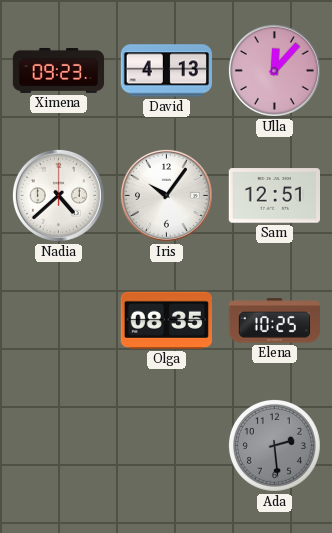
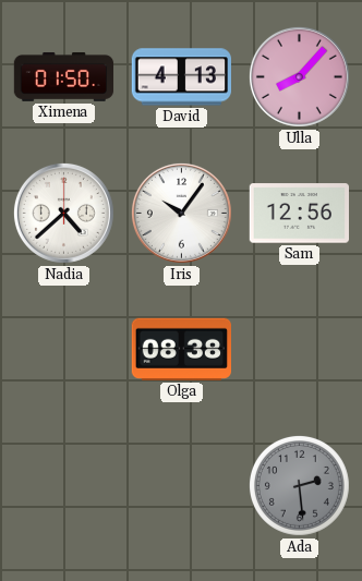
Ximena: 09:23 -> 01:50 (64, 76)
Ulla: 12:07 -> 8:07 (299, 76)
Sam: 12:51 -> 12:56 (299, 214)
Olga: 08:35 -> 08:38 (181, 349)
Elena: 10:25 -> none (274, 321)
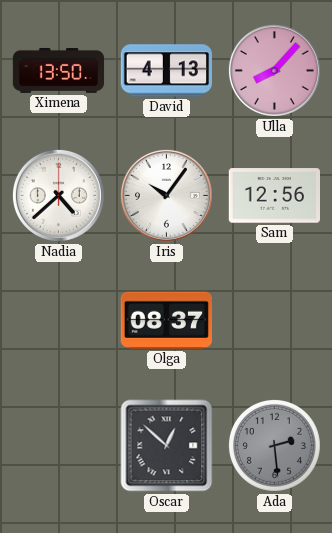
Ximena: 01:50 -> 13:50 (59, 70)
Olga: 08:38 -> 08:37 (166, 320)
Oscar: none -> 12:52 (167, 446)
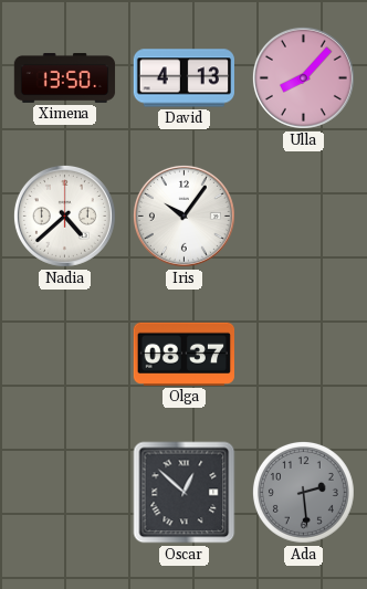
Sam: 12:56 -> none (274, 196)
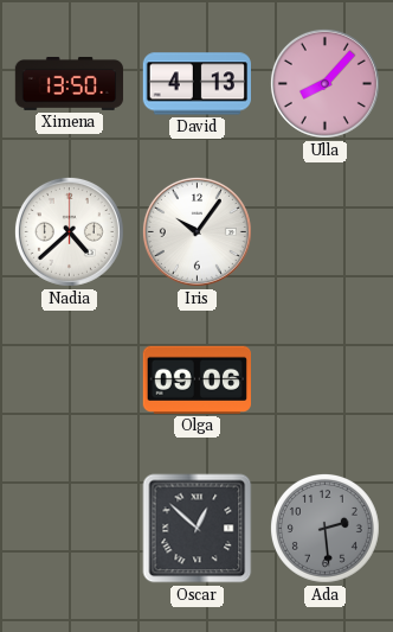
Olga: 08:37 -> 09:06 (196, 379)
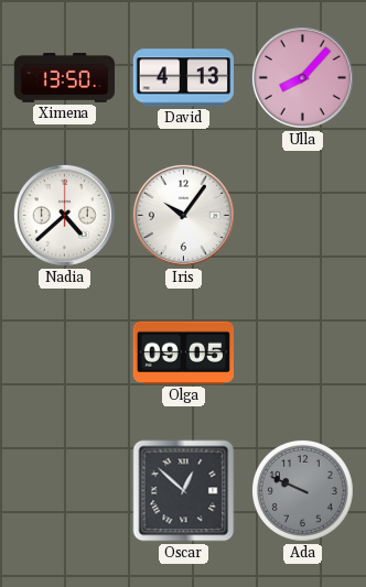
Olga: 09:06 -> 09:05 (183, 352)
Ada: 2:29 -> 9:49 (302, 490)
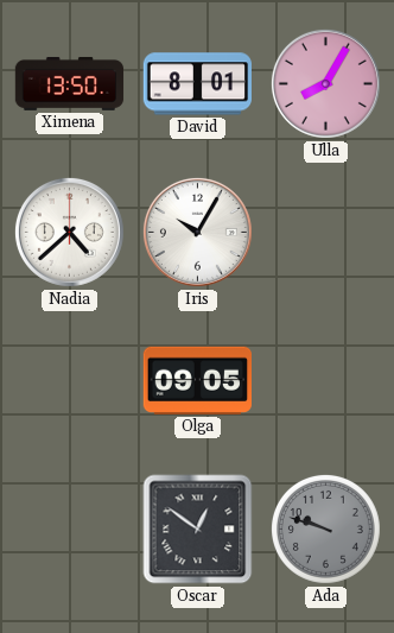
David: 4:13 -> 8:01 (197, 84)
Ulla: 8:07 -> 8:05 (325, 83)
Iris: 10:06 -> 10:05 (197, 232)
Oscar: 12:52 -> 12:51 (198, 530)
Ada: 9:49 -> 9:48 (325, 528)
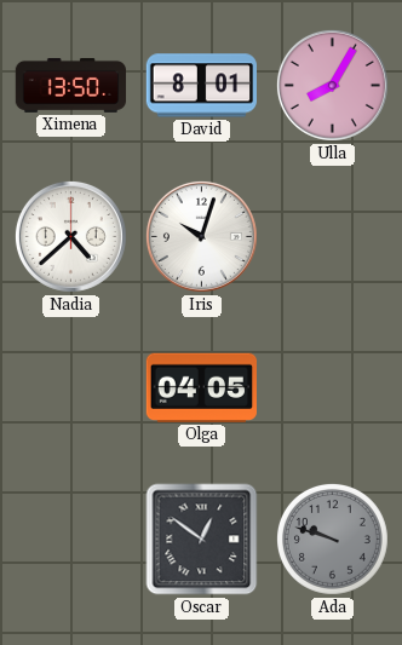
Iris: 10:05 -> 10:03 (201, 236)
Olga: 09:05 -> 04:05 (201, 387)
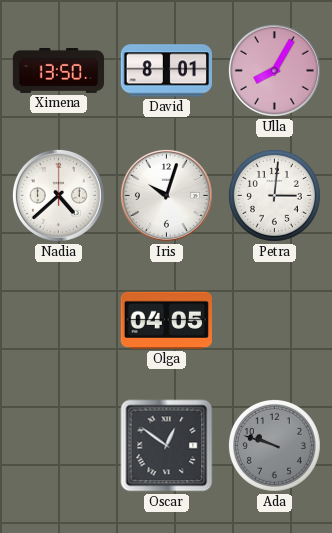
Petra: none -> 3:01 (274, 195)
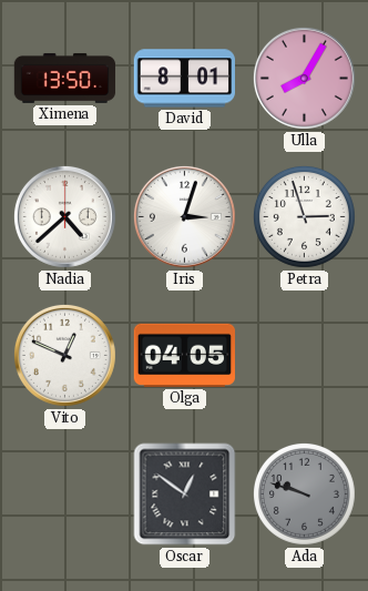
Iris: 10:03 -> 3:03 (184, 216)
Petra: 3:01 -> 2:57 (304, 216)
Vito: none -> 12:49 (64, 355)
